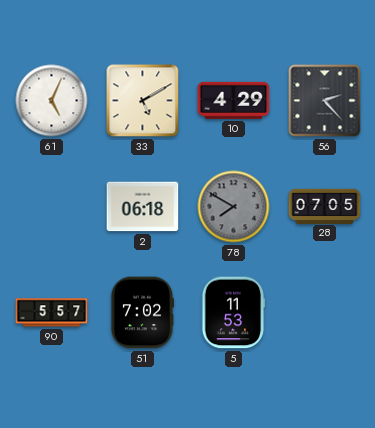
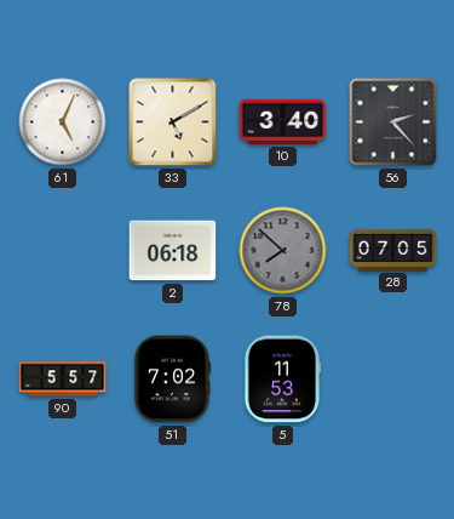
10: 4:29 -> 3:40 (283, 121)
78: 7:50 -> 7:52 (283, 251)
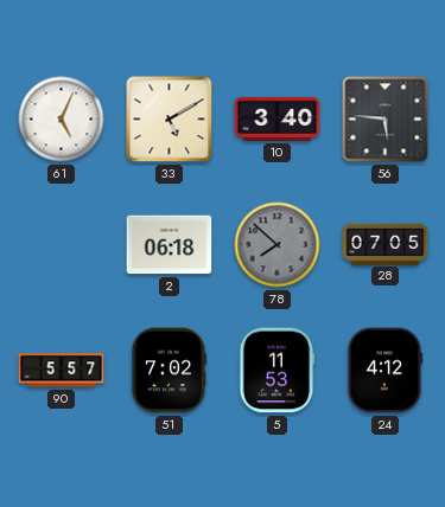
56: 2:23 -> 5:46 (386, 120)
24: none -> 4:12 (384, 371)
